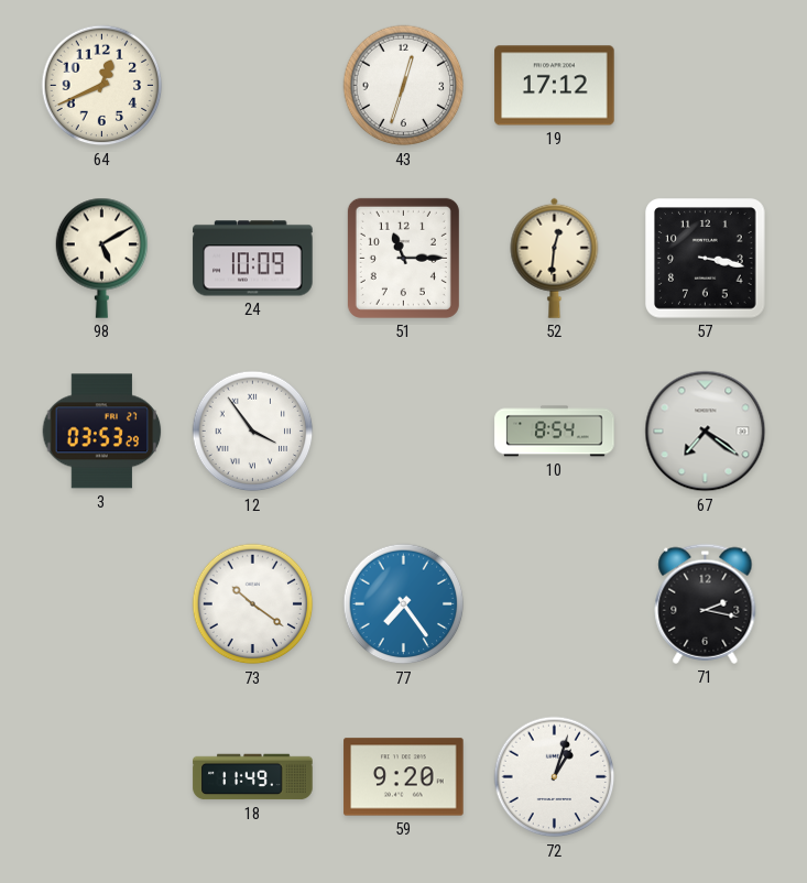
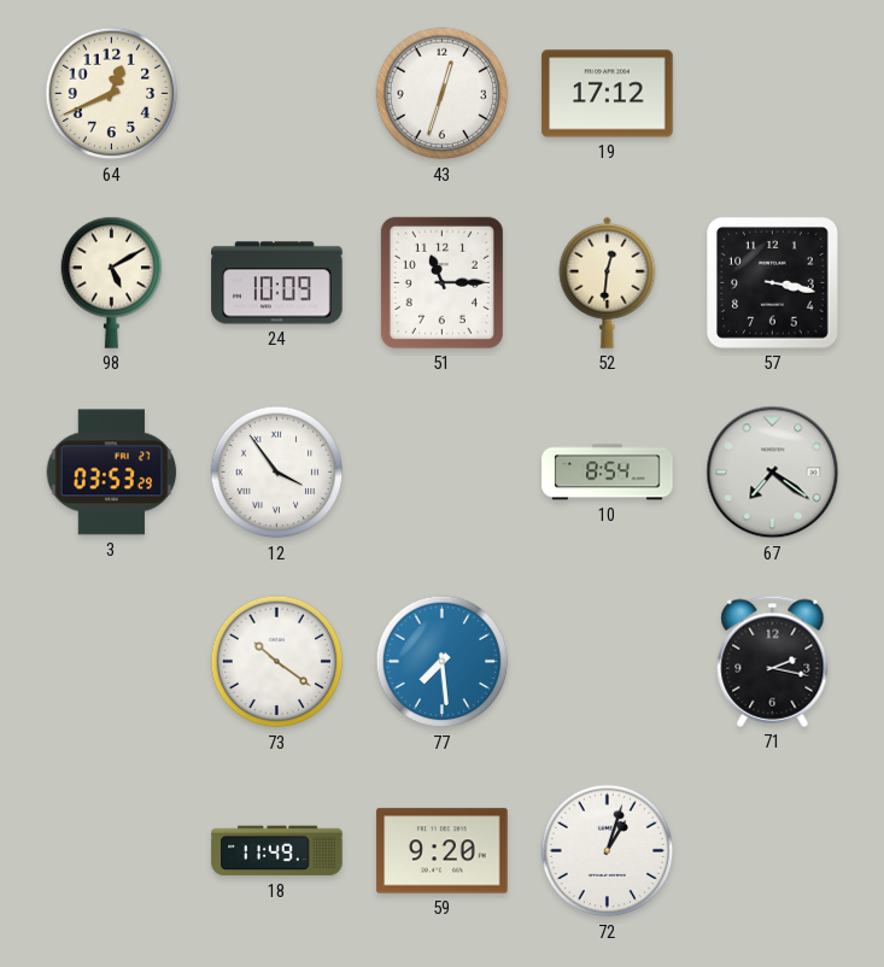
77: 7:24 -> 7:29 (443, 662)
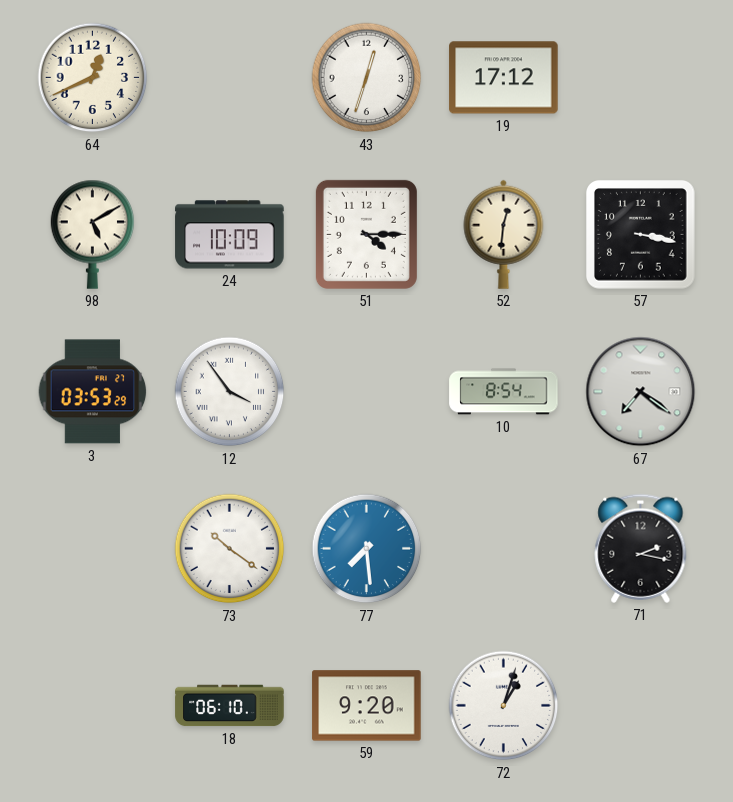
51: 11:15 -> 4:15 (366, 234)
18: 11:49 -> 06:10 (230, 706)
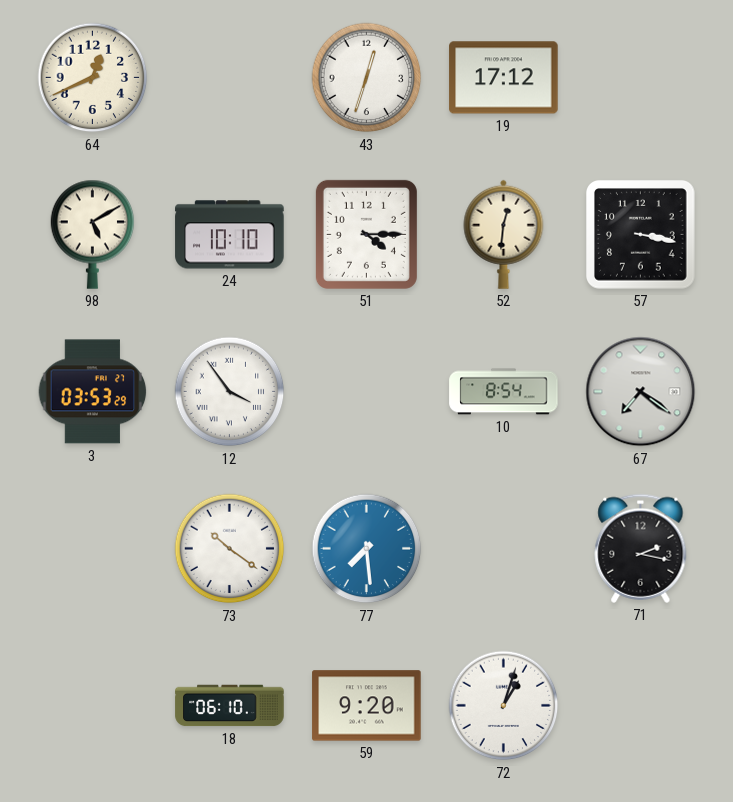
24: 10:09 -> 10:10 (230, 235)
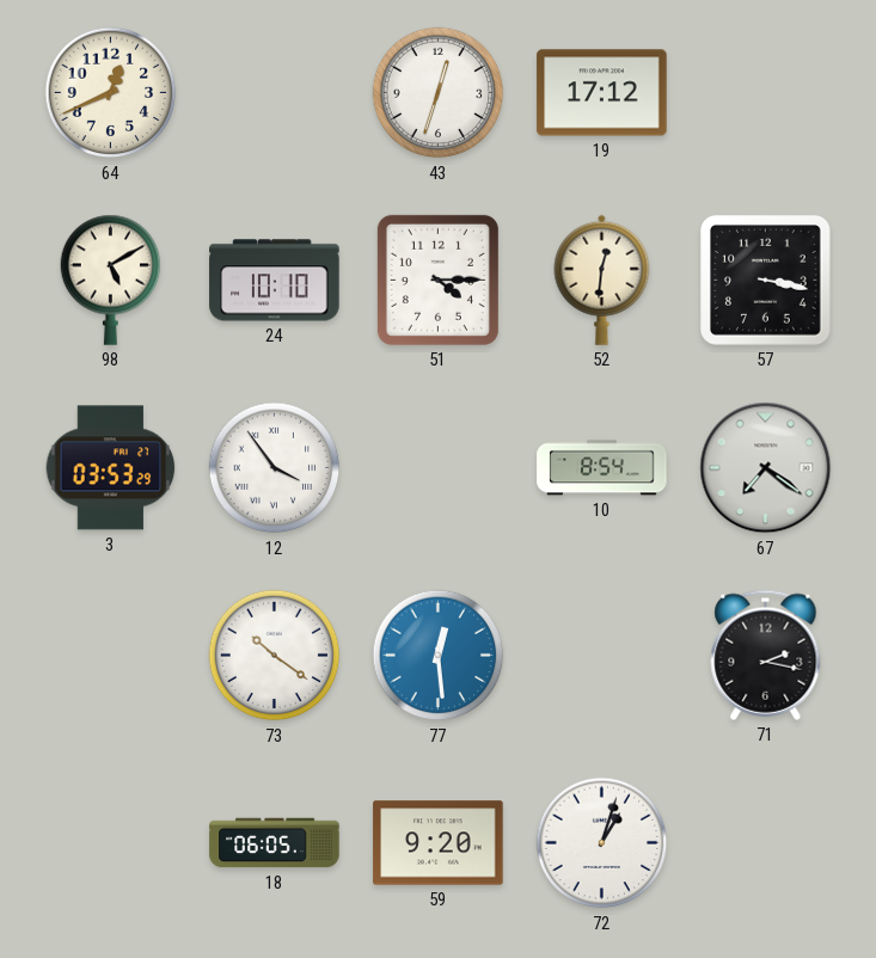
77: 7:29 -> 12:29 (439, 656)
18: 06:10 -> 06:05 (275, 843)
